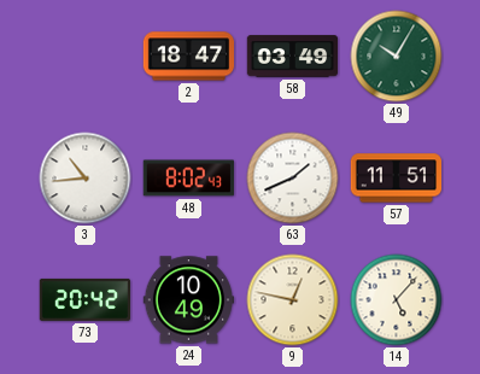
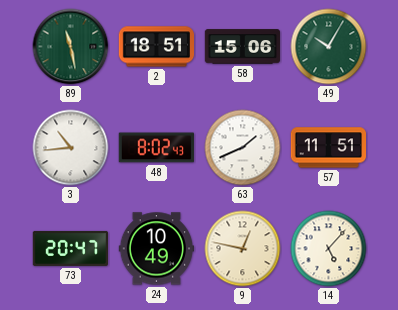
89: none -> 11:28 (71, 47)
2: 18:47 -> 18:51 (156, 47)
58: 03:49 -> 15:06 (243, 47)
73: 20:42 -> 20:47 (70, 248)
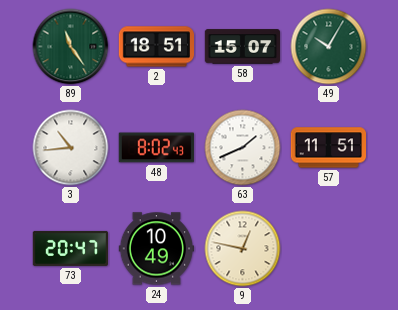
89: 11:28 -> 11:24 (71, 47)
58: 15:06 -> 15:07 (243, 47)
14: 5:07 -> none (329, 249)
